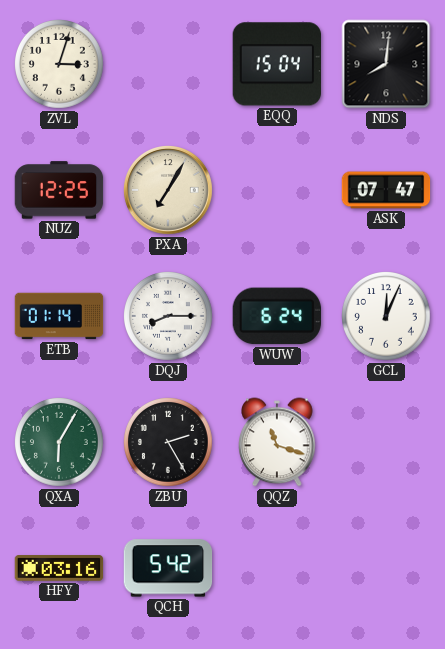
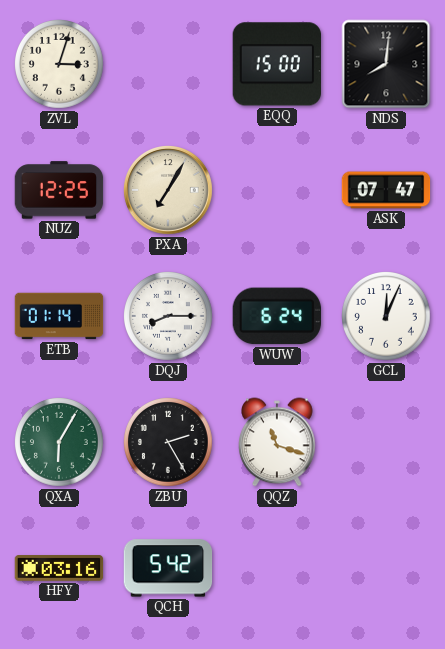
EQQ: 15:04 -> 15:00 (276, 64)
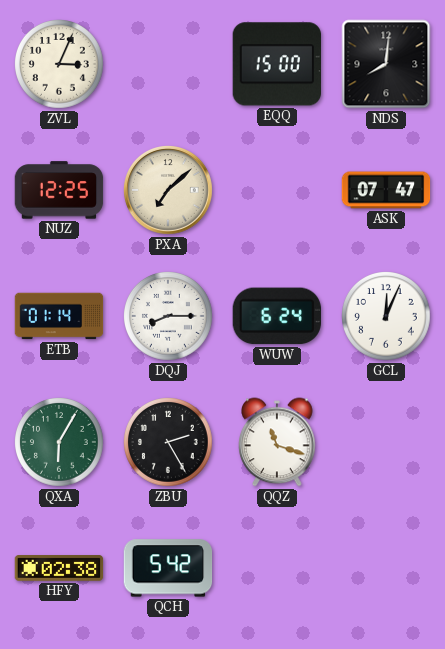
ZVL: 3:03 -> 3:04 (60, 65)
PXA: 7:05 -> 7:08 (169, 191)
HFY: 03:16 -> 02:38 (59, 568)
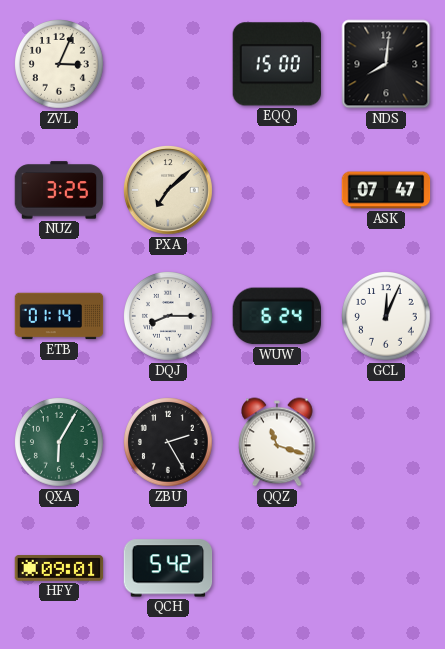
NUZ: 12:25 -> 3:25 (59, 190)
HFY: 02:38 -> 09:01 (59, 568)
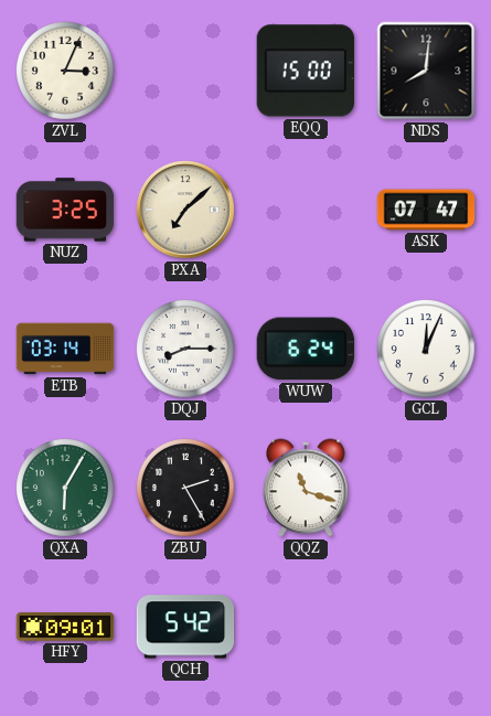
ETB: 01:14 -> 03:14 (65, 349)
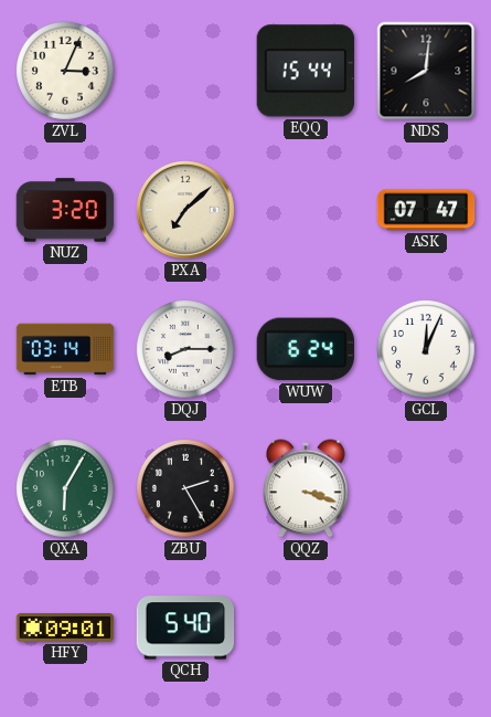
EQQ: 15:00 -> 15:44 (305, 71)
NUZ: 3:25 -> 3:20 (65, 210)
QQZ: 11:18 -> 3:18 (307, 488)
QCH: 5:42 -> 5:40 (185, 628)
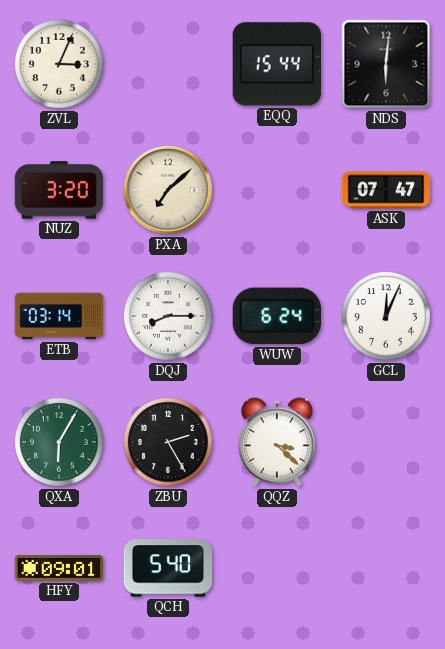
NDS: 8:01 -> 6:01 (386, 64)
QQZ: 3:18 -> 3:22 (278, 442)
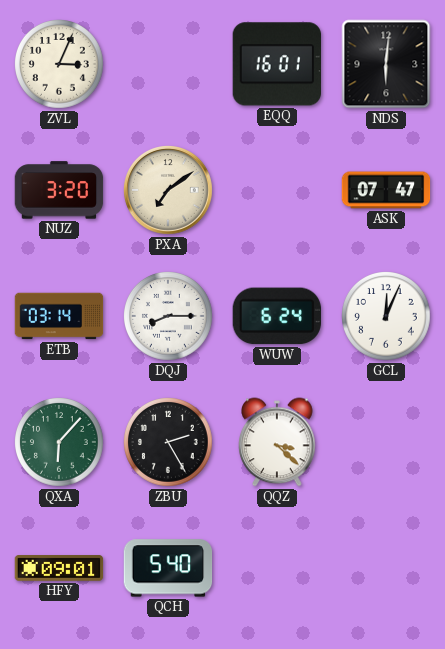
EQQ: 15:44 -> 16:01 (276, 64)
PXA: 7:08 -> 7:09 (169, 191)
QXA: 6:05 -> 6:07 (60, 443)
